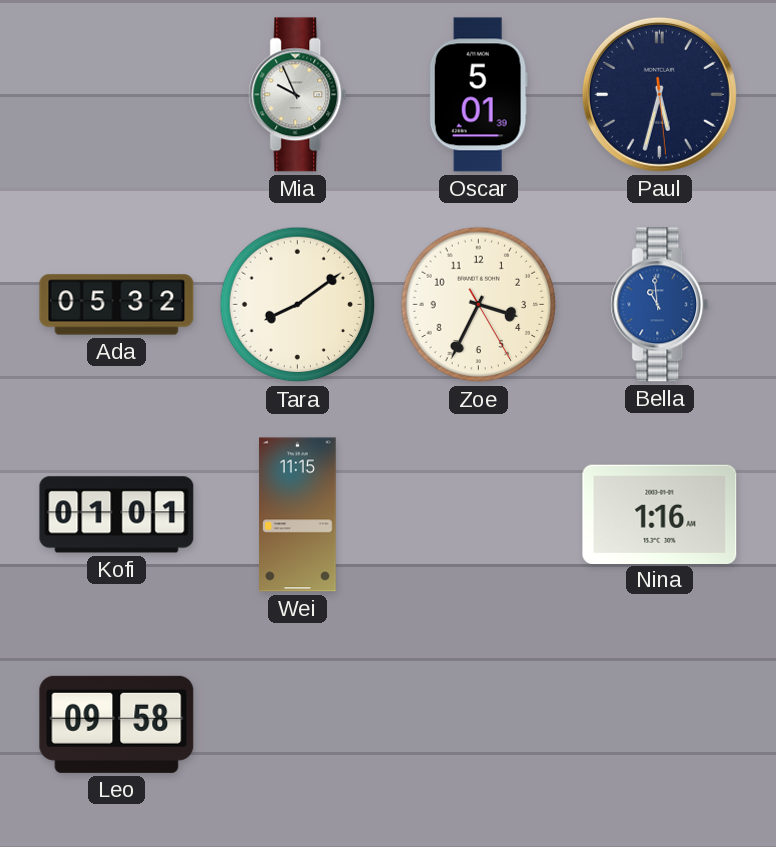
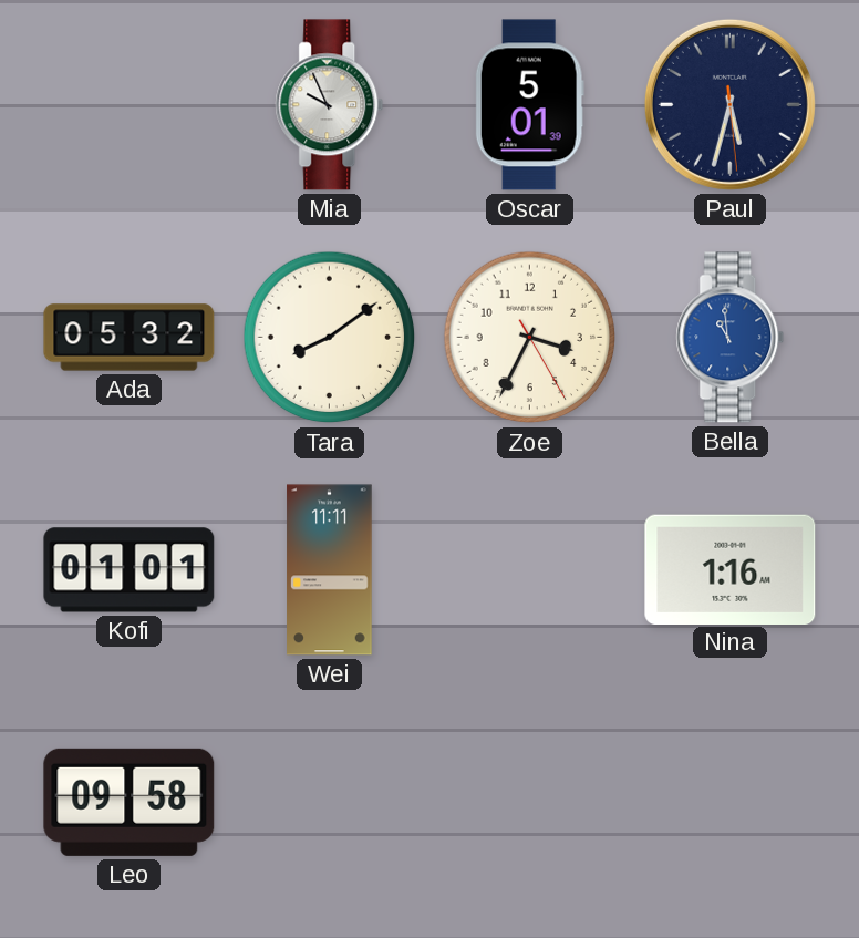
Wei: 11:15 -> 11:11 (330, 570)
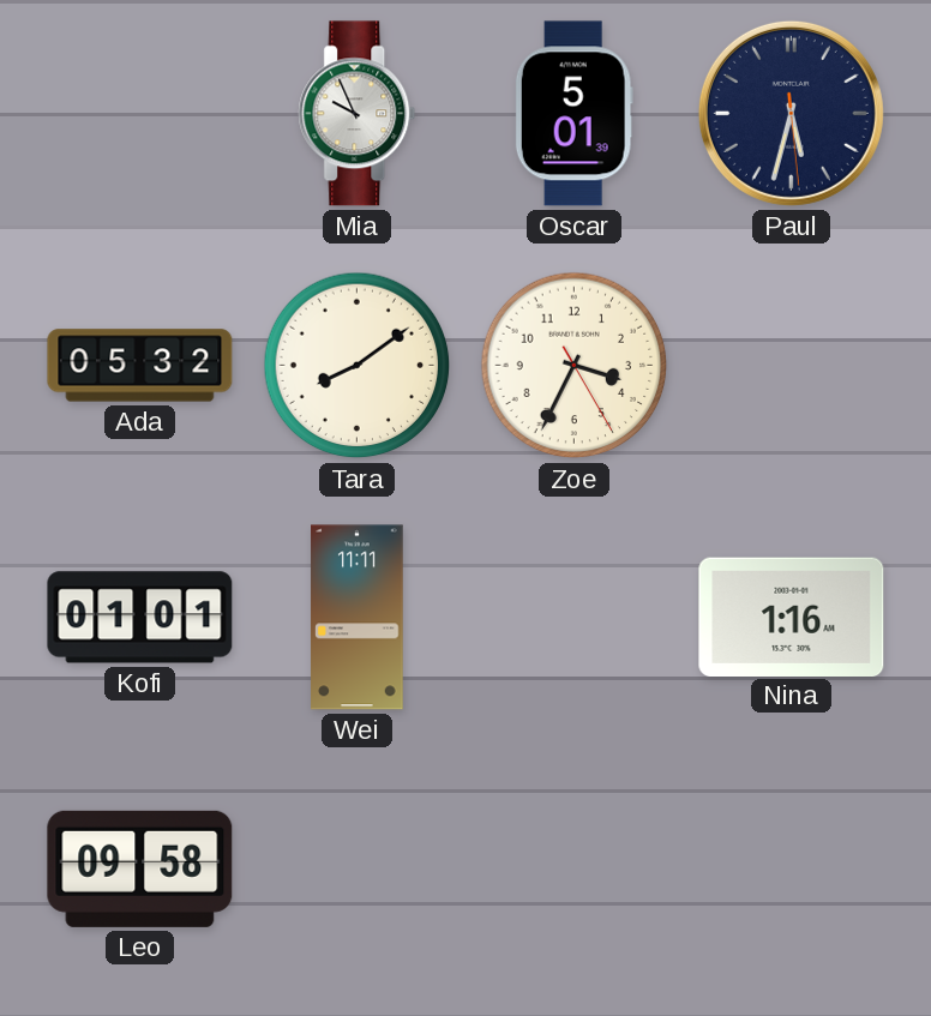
Bella: 10:59 -> none (731, 338)
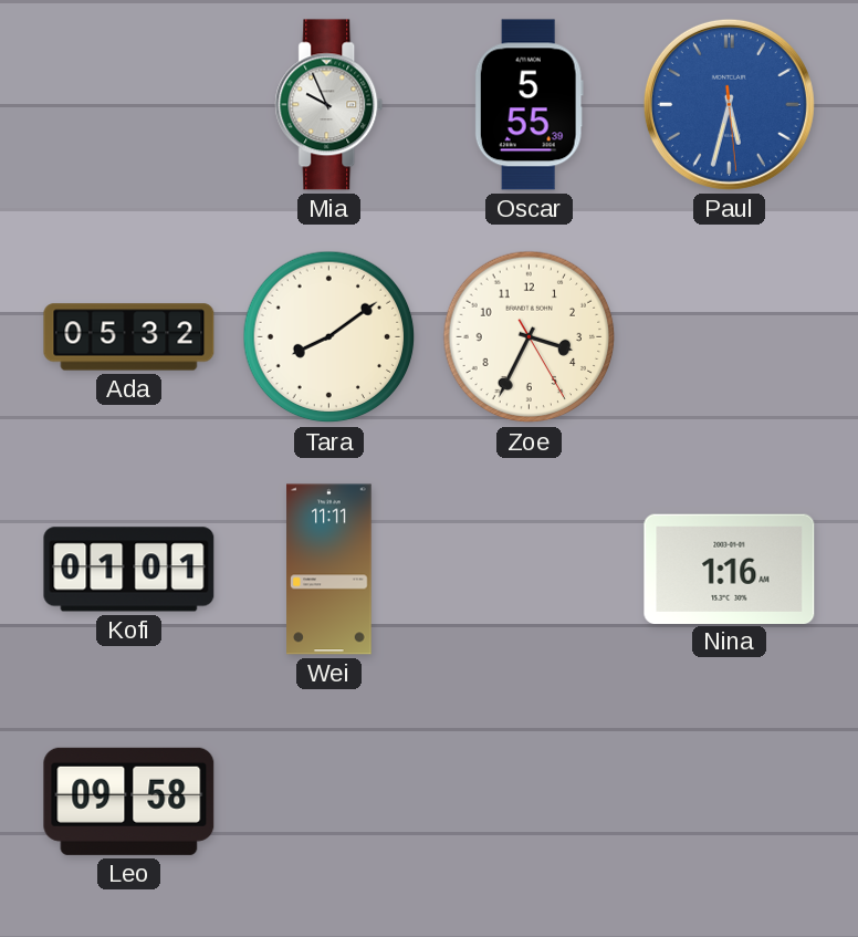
Oscar: 5:01 -> 5:55 (529, 105)
Paul dial: navy -> blue (729, 104)
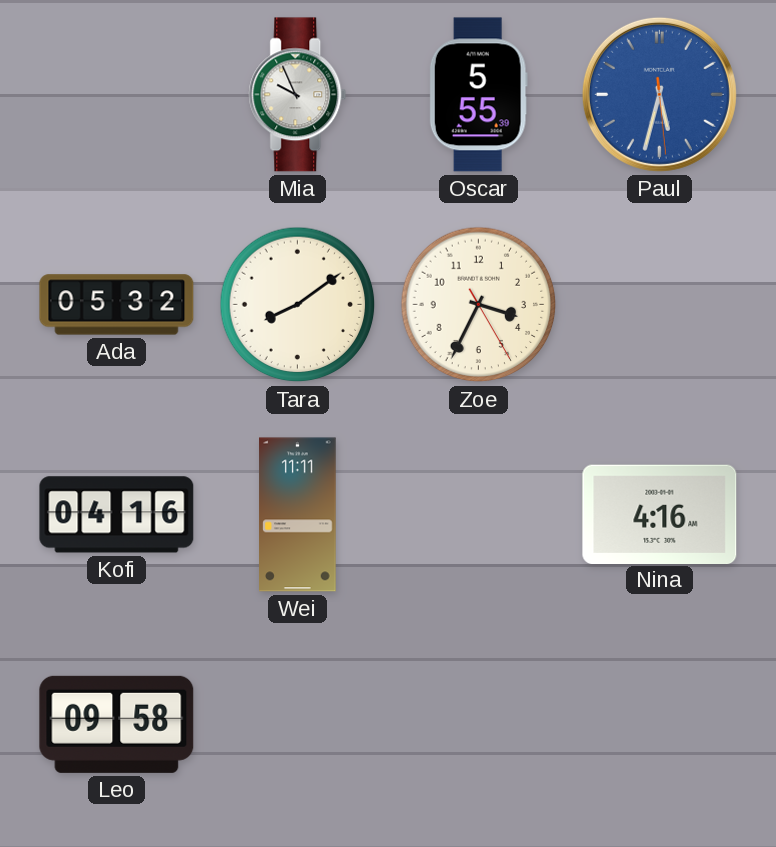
Kofi: 01:01 -> 04:16 (117, 515)
Nina: 1:16 -> 4:16 (660, 514)
